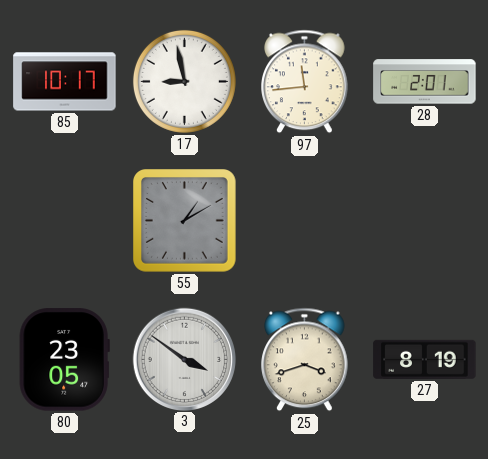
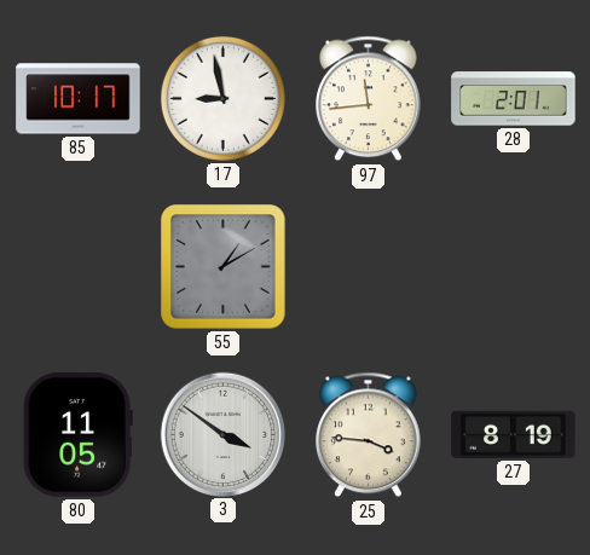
80: 23:05 -> 11:05 (77, 435)
25: 3:42 -> 3:46 (369, 435)
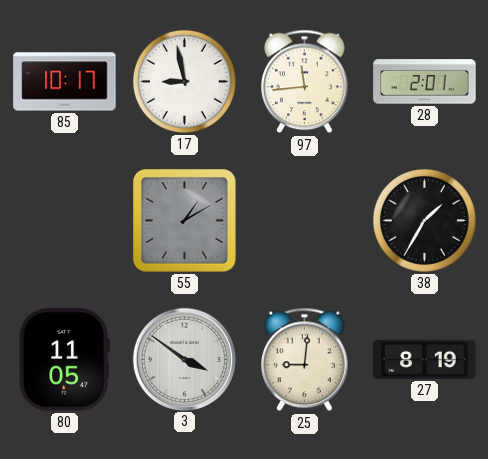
38: none -> 1:35 (424, 220)
25: 3:46 -> 9:01 (305, 360)
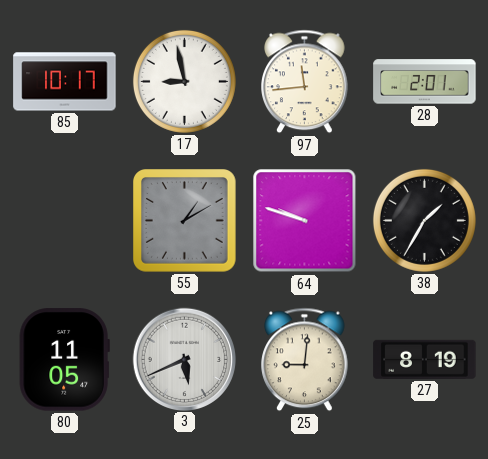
64: none -> 9:48 (305, 221)
3: 3:51 -> 5:41 (184, 359)
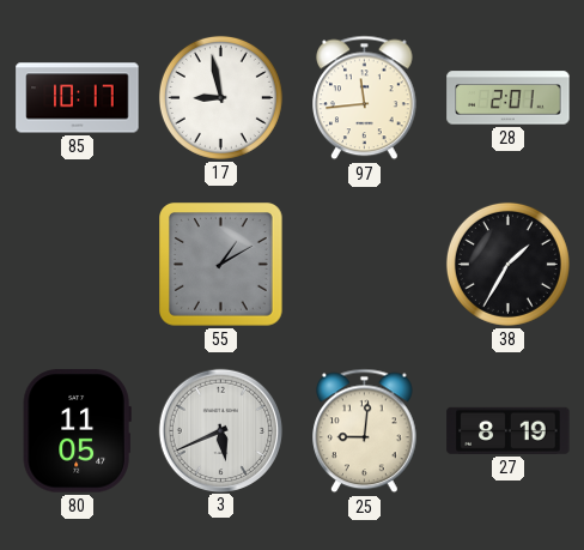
64: 9:48 -> none (305, 221)
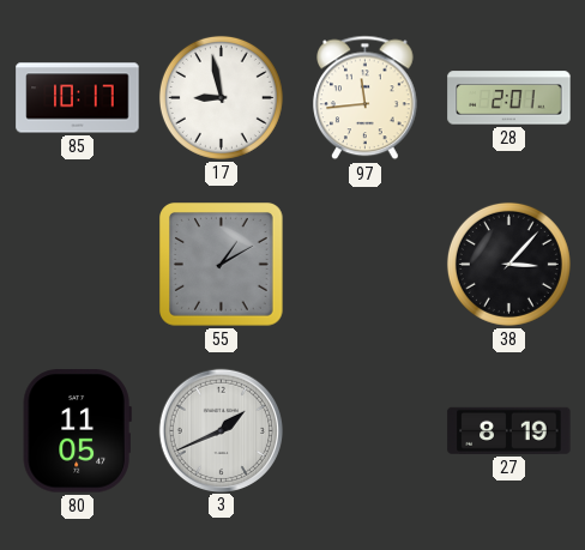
38: 1:35 -> 3:07 (508, 264)
3: 5:41 -> 1:41 (221, 430)
25: 9:01 -> none (365, 431)
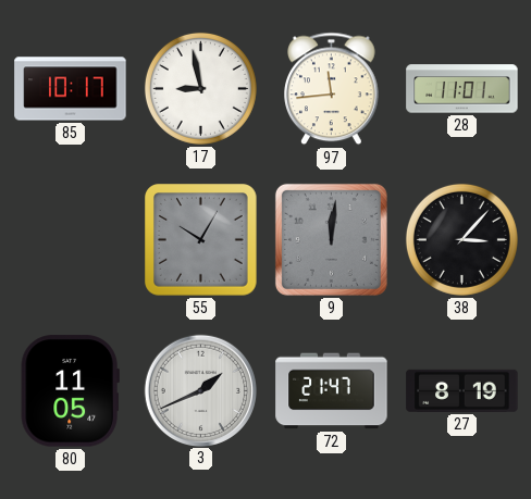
28: 2:01 -> 11:01 (462, 89)
55: 1:10 -> 10:05 (201, 240)
9: none -> 12:01 (331, 239)
72: none -> 21:47 (332, 391)
